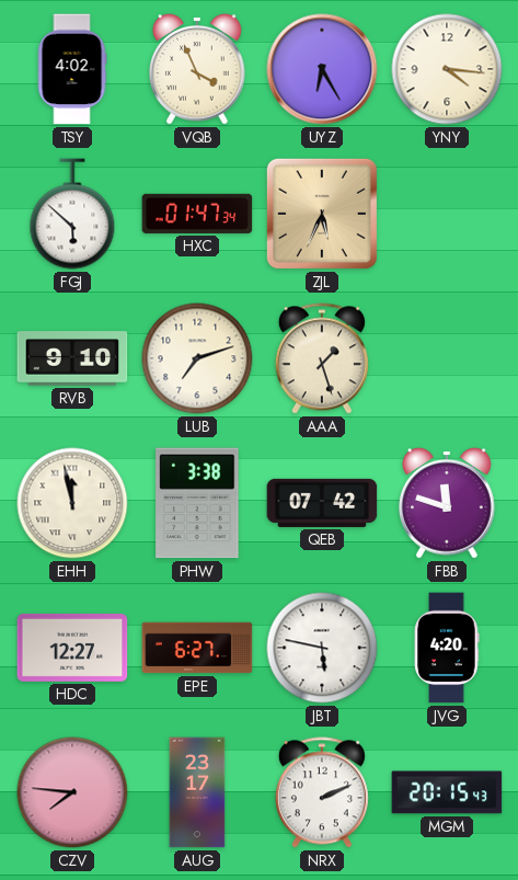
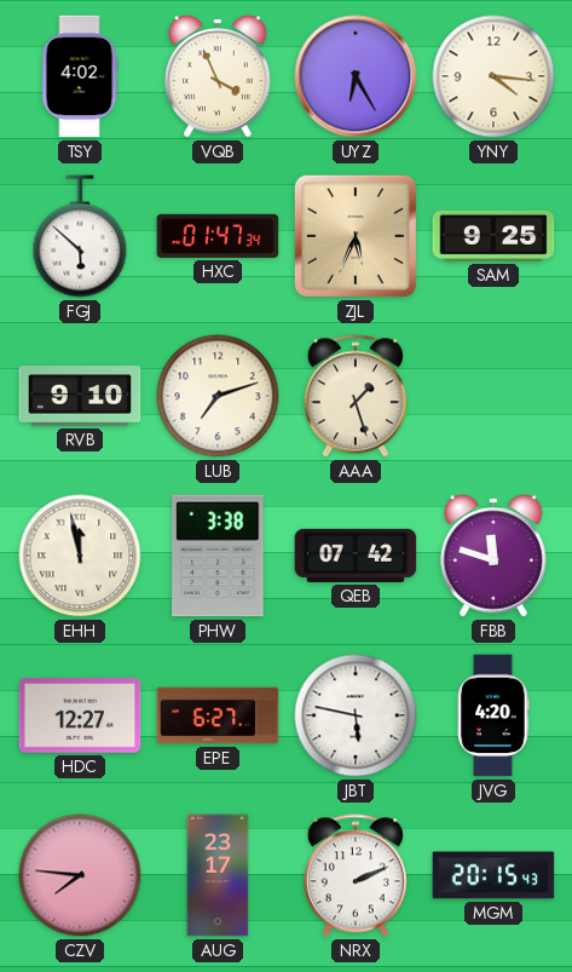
SAM: none -> 9:25 (493, 236)
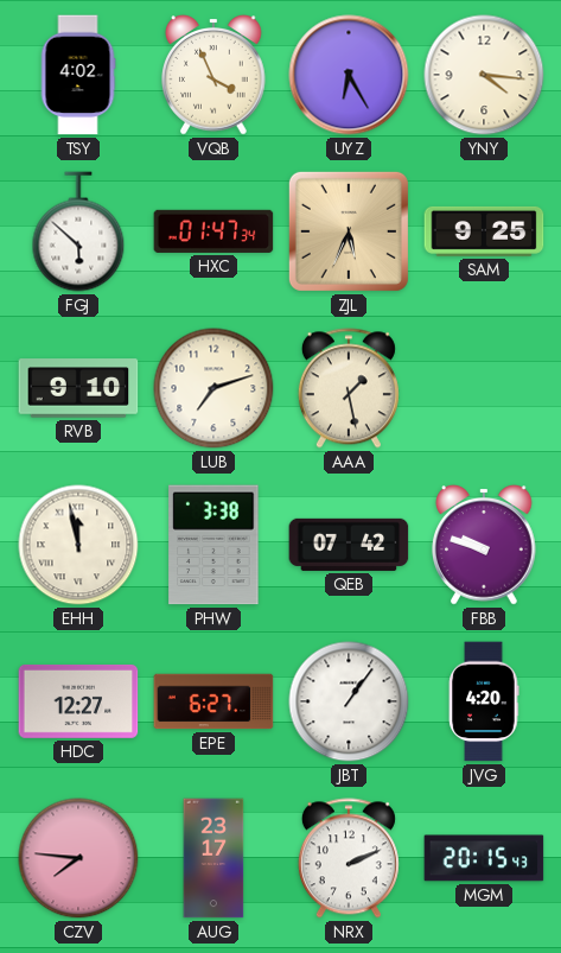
AAA: 1:27 -> 1:28 (349, 388)
FBB: 11:48 -> 9:48 (484, 545)
JBT: 5:47 -> 1:06 (349, 701)
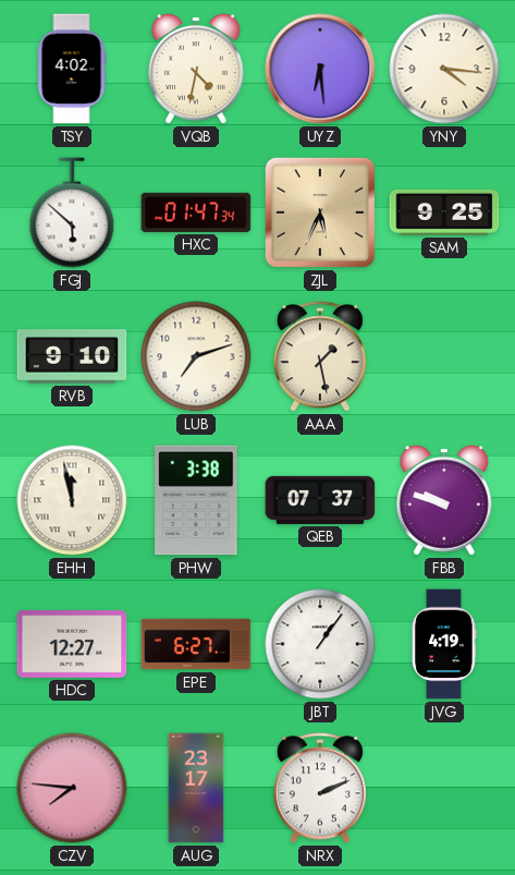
VQB: 3:56 -> 4:32 (196, 69)
UYZ: 6:25 -> 6:29 (320, 69)
QEB: 07:42 -> 07:37 (320, 500)
JVG: 4:20 -> 4:19 (444, 644)
MGM: 20:15 -> none (484, 858)
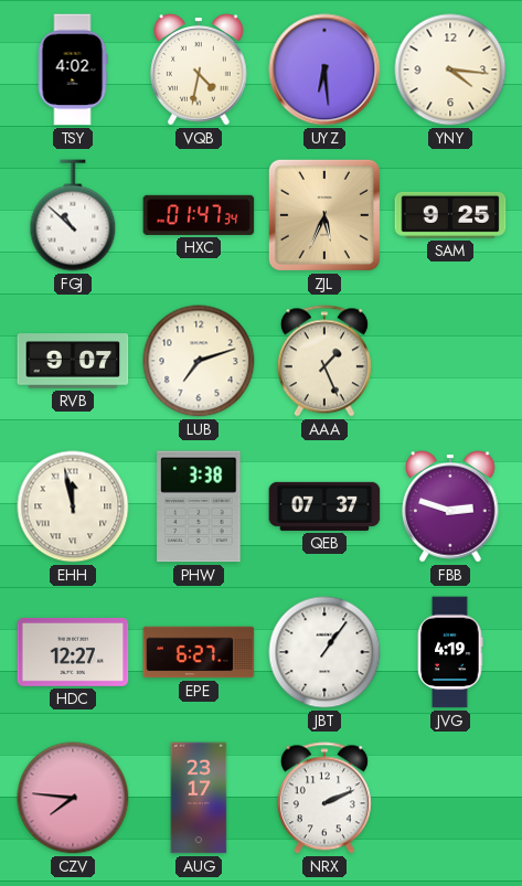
FGJ: 5:52 -> 10:52 (73, 215)
RVB: 9:10 -> 9:07 (73, 361)
AAA: 1:28 -> 1:26 (324, 361)
FBB: 9:48 -> 2:48 (450, 506)
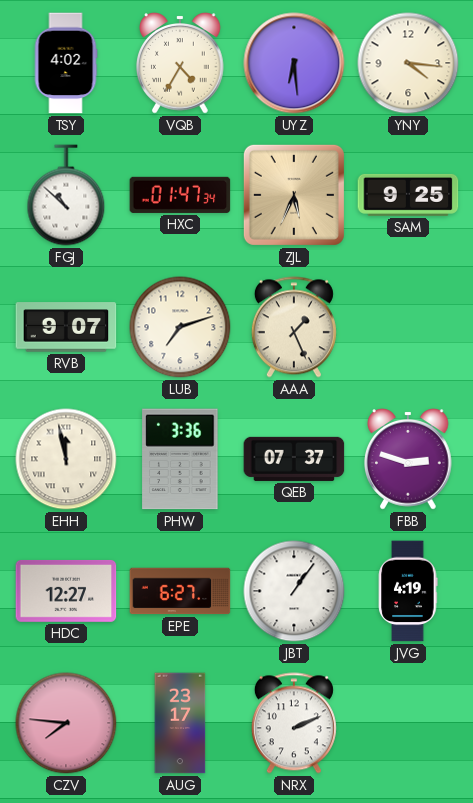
VQB: 4:32 -> 4:35 (180, 63)
PHW: 3:38 -> 3:36 (180, 459)
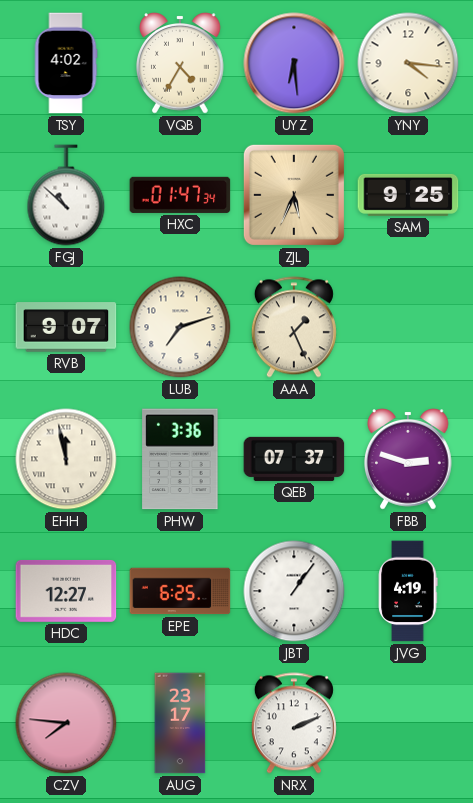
EPE: 6:27 -> 6:25 (180, 591)
